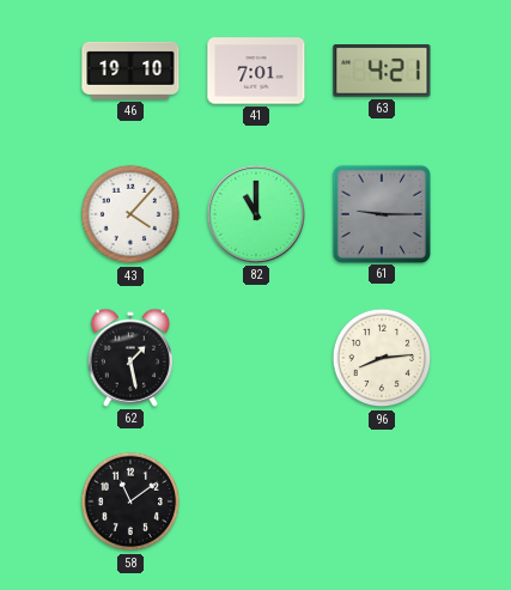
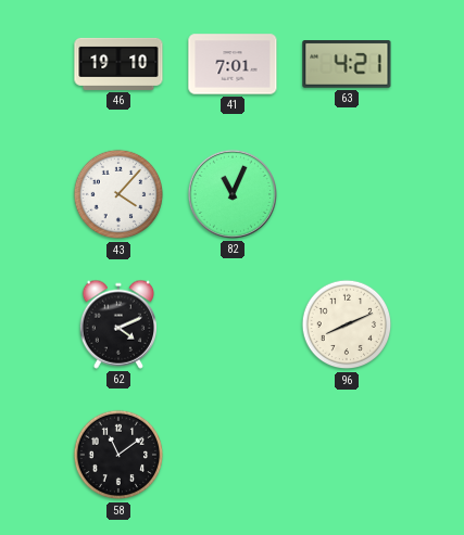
82: 11:00 -> 11:04 (233, 194)
61: 9:15 -> none (381, 213)
62: 1:28 -> 4:11 (117, 324)
96: 8:14 -> 8:11 (347, 324)
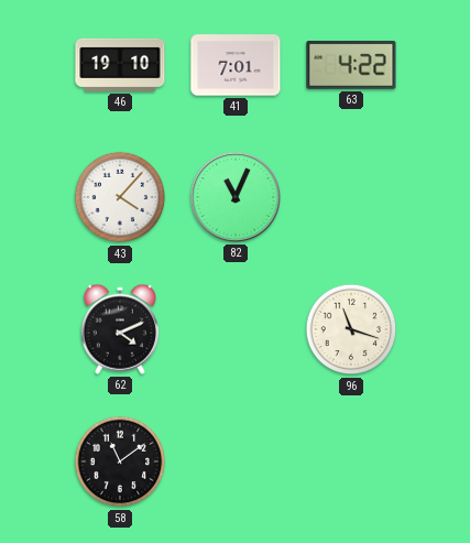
63: 4:21 -> 4:22 (351, 66)
96: 8:11 -> 11:18 (351, 329)
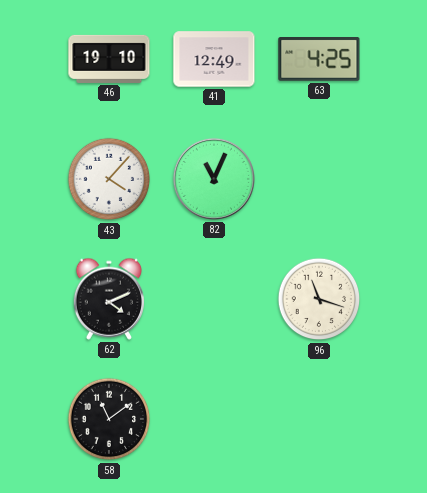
41: 7:01 -> 12:49 (214, 59)
63: 4:22 -> 4:25 (319, 60)
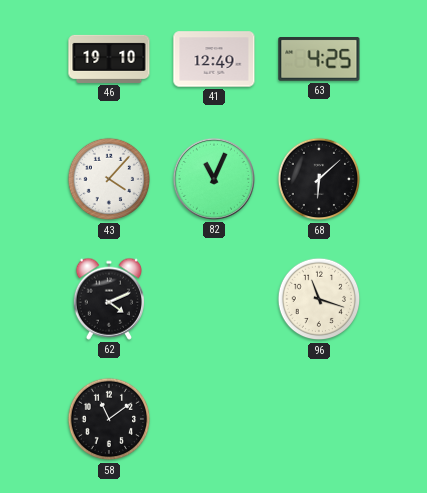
68: none -> 6:08 (319, 179)
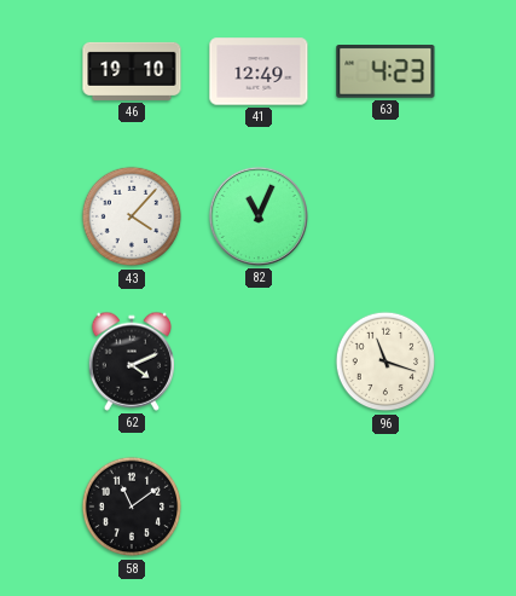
63: 4:25 -> 4:23 (385, 73)
68: 6:08 -> none (319, 179)
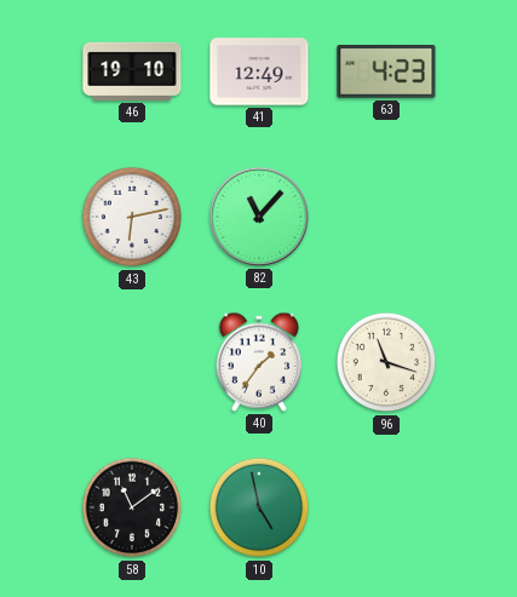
43: 4:07 -> 6:13 (132, 217)
82: 11:04 -> 11:07 (259, 217)
62: 4:11 -> none (131, 361)
40: none -> 1:36 (258, 362)
10: none -> 4:58 (259, 507)
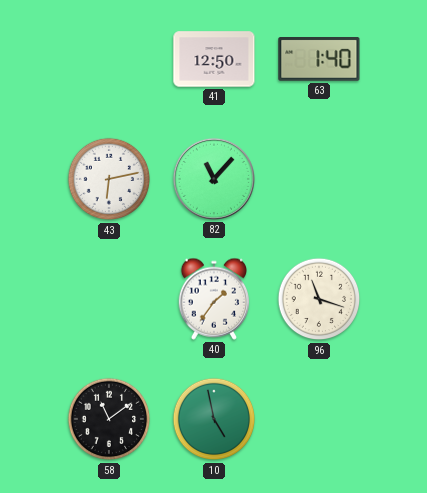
46: 19:10 -> none (132, 71)
41: 12:49 -> 12:50 (214, 59)
63: 4:23 -> 1:40 (319, 60)
